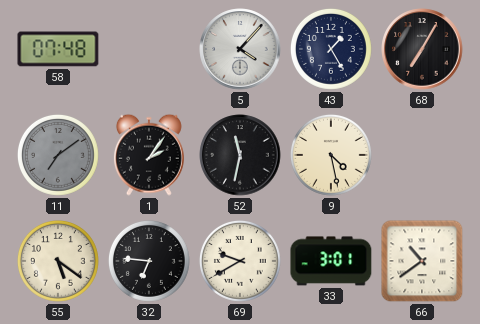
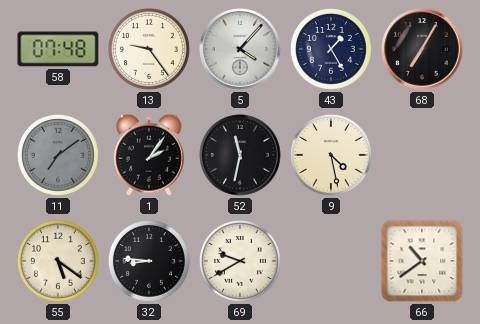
13: none -> 9:24 (149, 49)
32: 6:46 -> 8:46 (149, 261)
33: 3:01 -> none (331, 261)
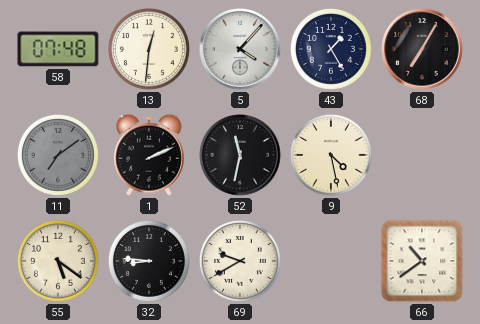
13: 9:24 -> 12:31 (149, 49)
1: 2:06 -> 2:11 (149, 155)
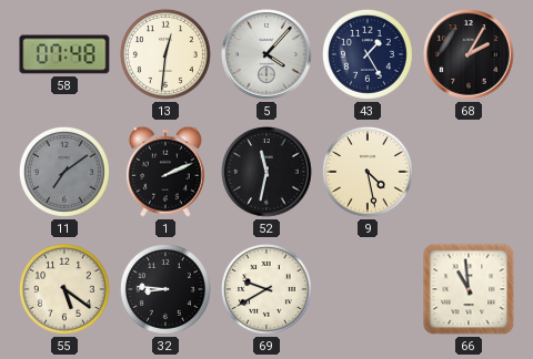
68: 7:05 -> 2:05 (469, 54)
66: 10:39 -> 10:59 (469, 289)
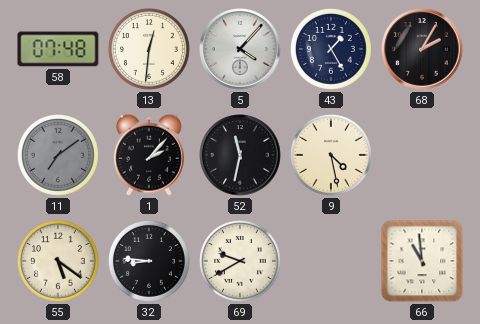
1: 2:11 -> 2:07 (149, 155)
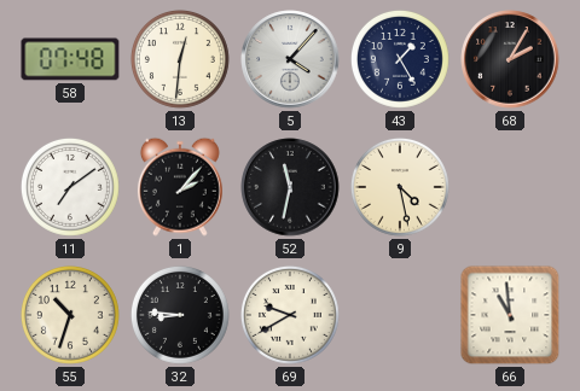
11 dial: grey -> white (70, 187)
55: 5:21 -> 10:33 (70, 315)
